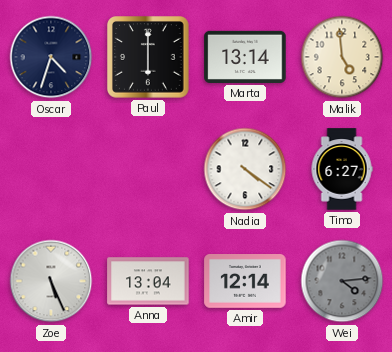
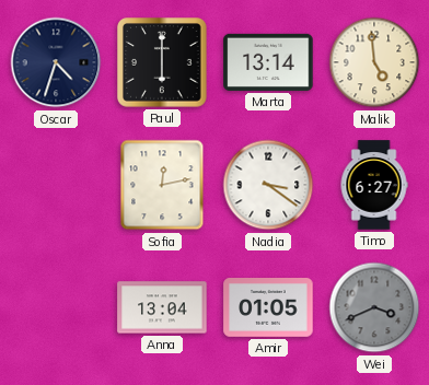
Sofia: none -> 12:13 (162, 185)
Nadia: 4:21 -> 3:21 (268, 185)
Zoe: 5:26 -> none (51, 281)
Amir: 12:14 -> 01:05 (268, 308)
Wei: 4:14 -> 3:41 (374, 307)
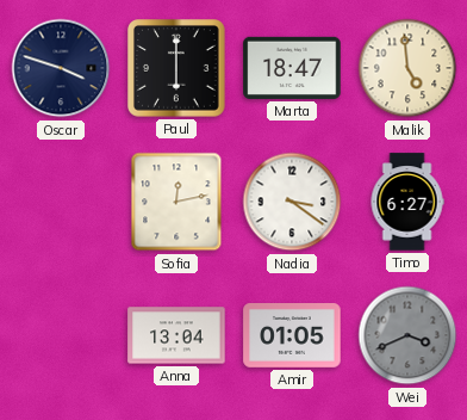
Oscar: 4:33 -> 3:48 (61, 68)
Marta: 13:14 -> 18:47 (292, 68)
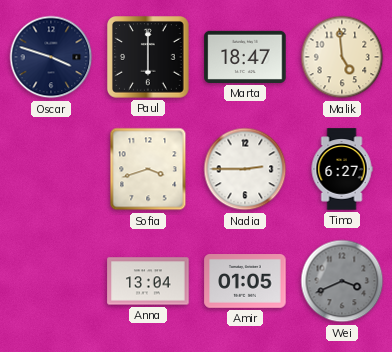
Sofia: 12:13 -> 3:42 (148, 169)
Nadia: 3:21 -> 2:45 (245, 169)
